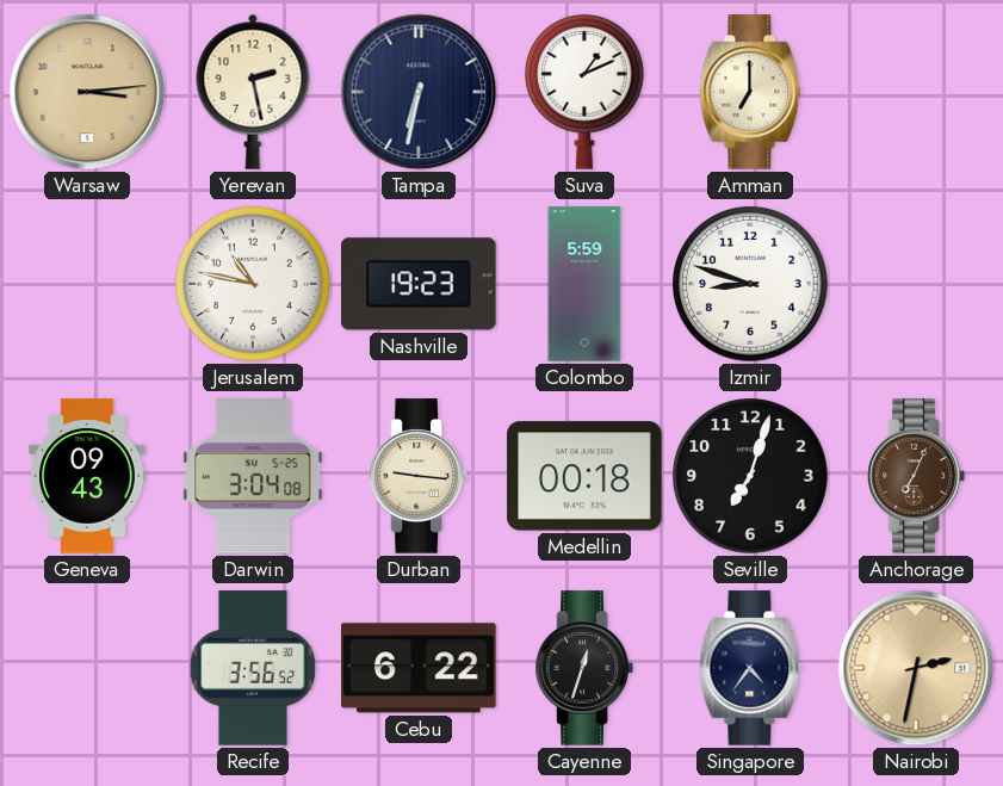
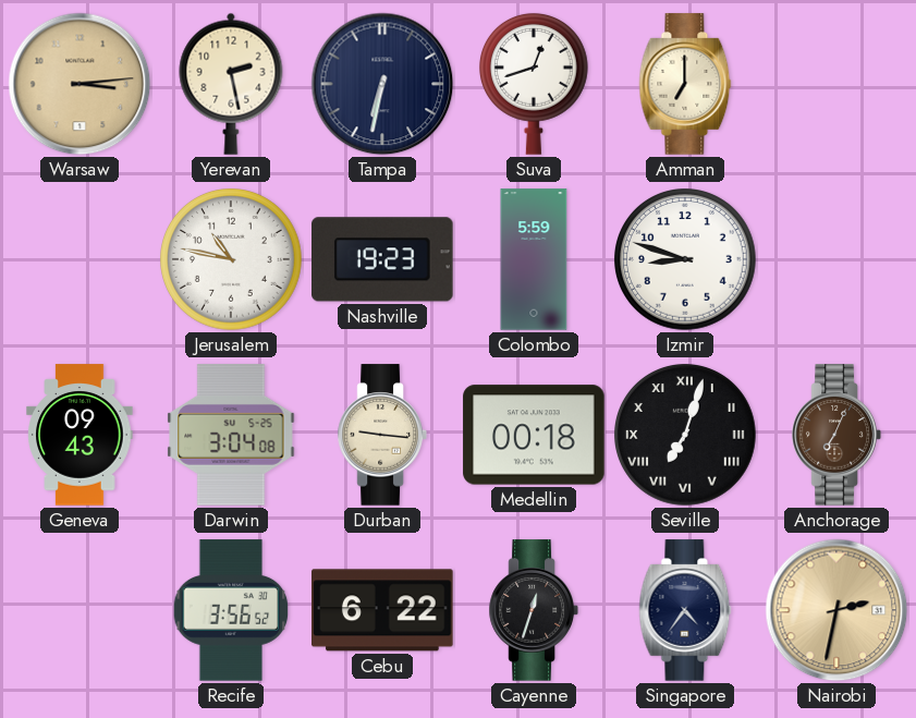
Suva: 1:11 -> 12:42 (534, 84)
Seville numerals: Arabic -> Roman (686, 436)
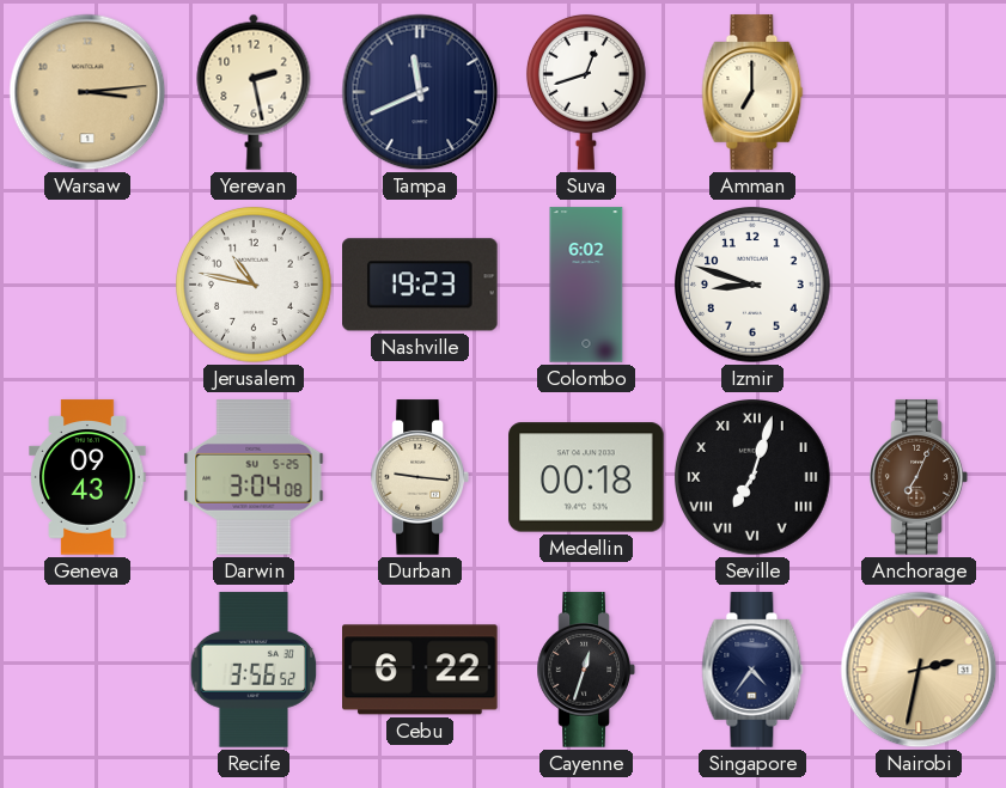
Tampa: 6:32 -> 11:41 (420, 92)
Colombo: 5:59 -> 6:02 (586, 285)
